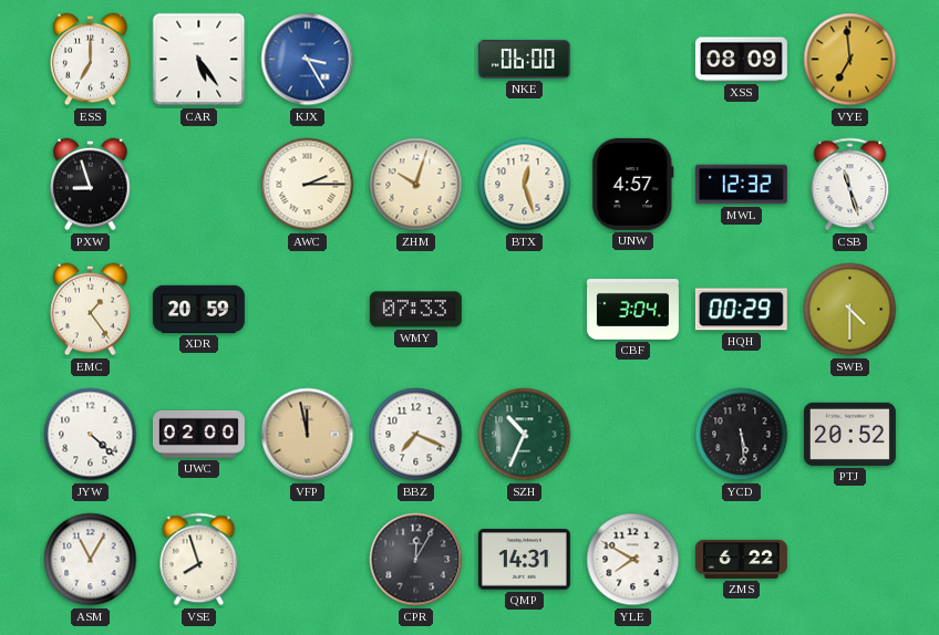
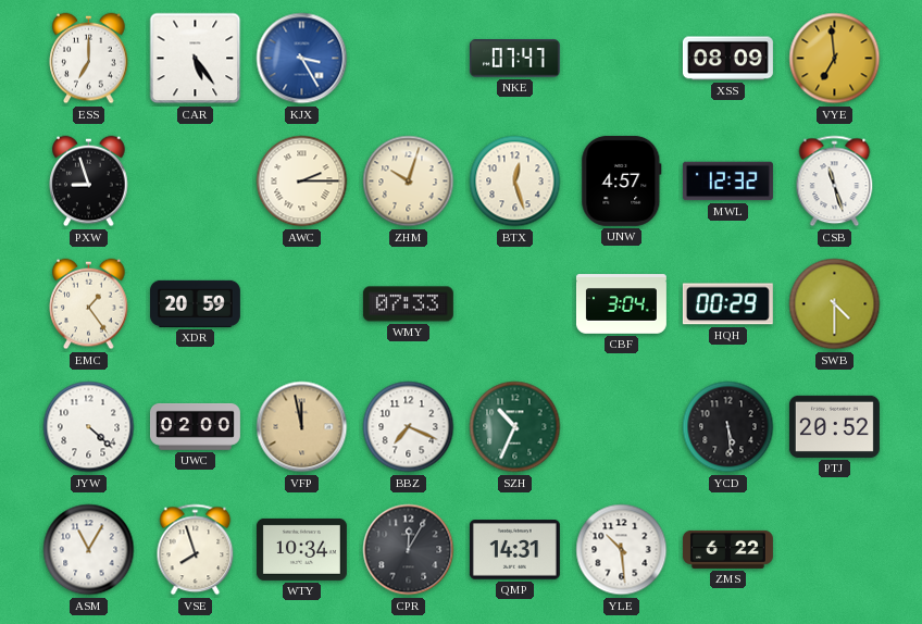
NKE: 06:00 -> 07:47 (514, 59)
WTY: none -> 10:34 (301, 549)
YLE: 7:50 -> 10:29 (622, 550)
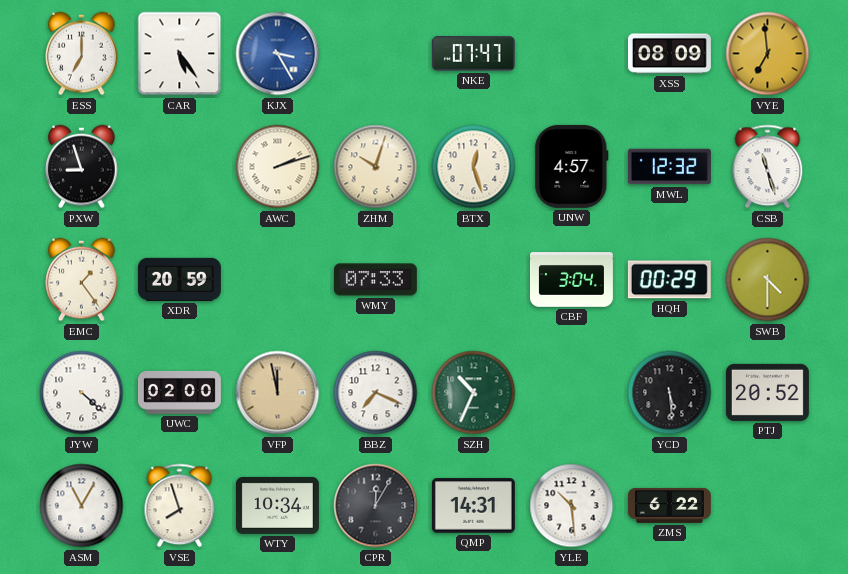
AWC: 2:15 -> 2:12 (278, 167)
